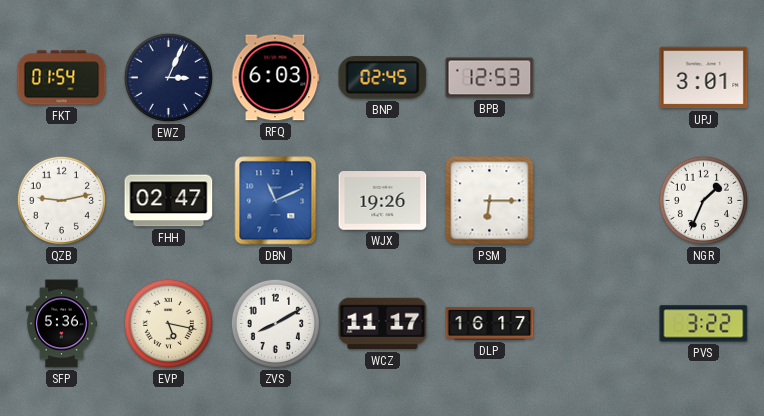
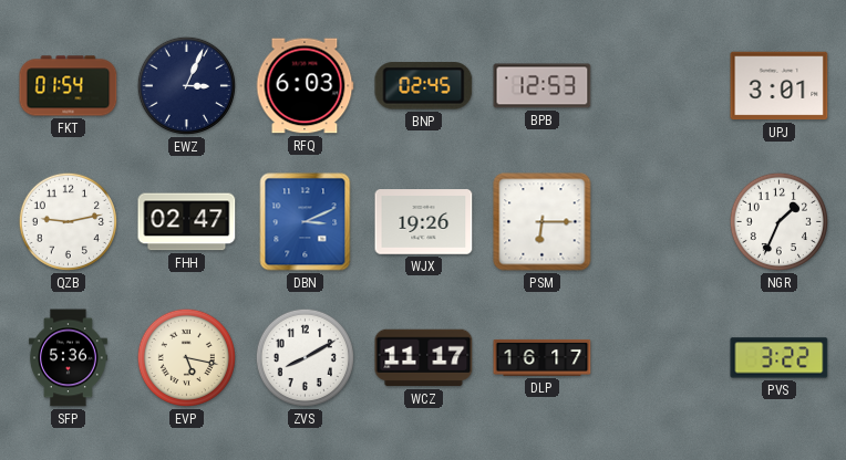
DBN: 11:11 -> 3:11 (306, 222)
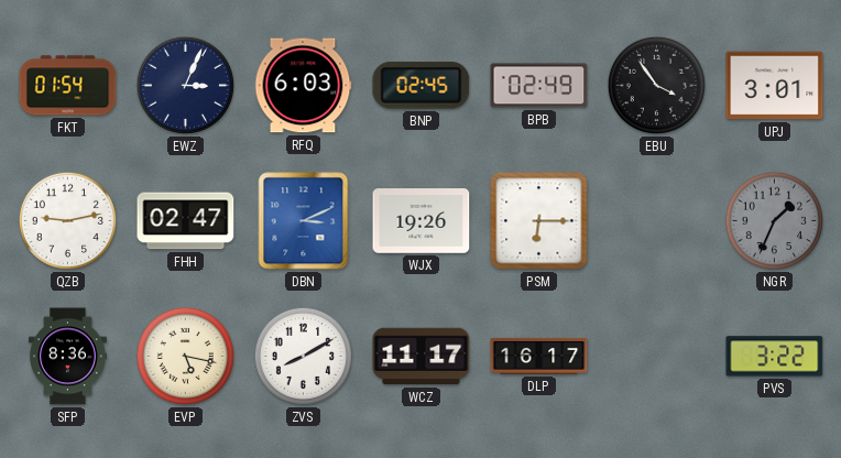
BPB: 12:53 -> 02:49 (539, 86)
EBU: none -> 3:54 (656, 85)
NGR dial: white -> grey (774, 220)
SFP: 5:36 -> 8:36 (67, 357)
